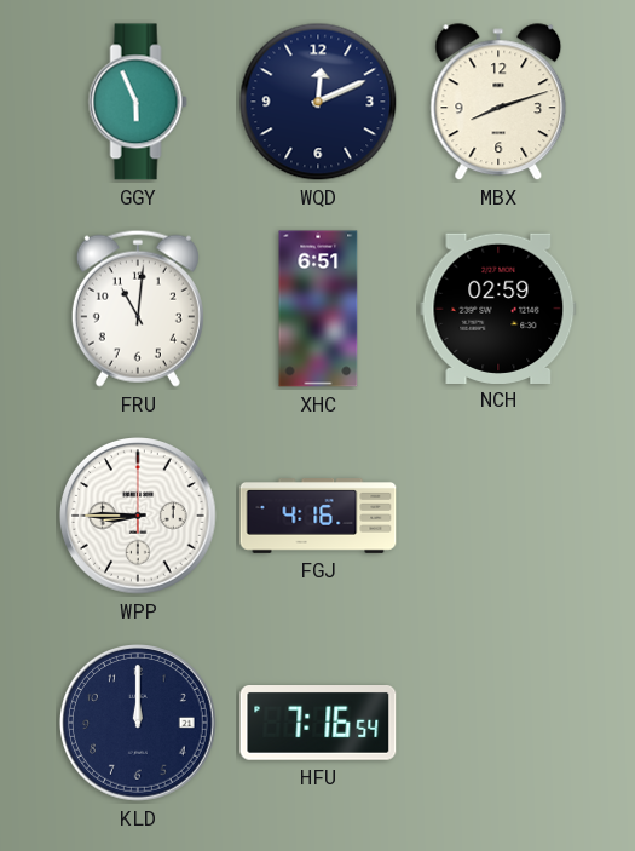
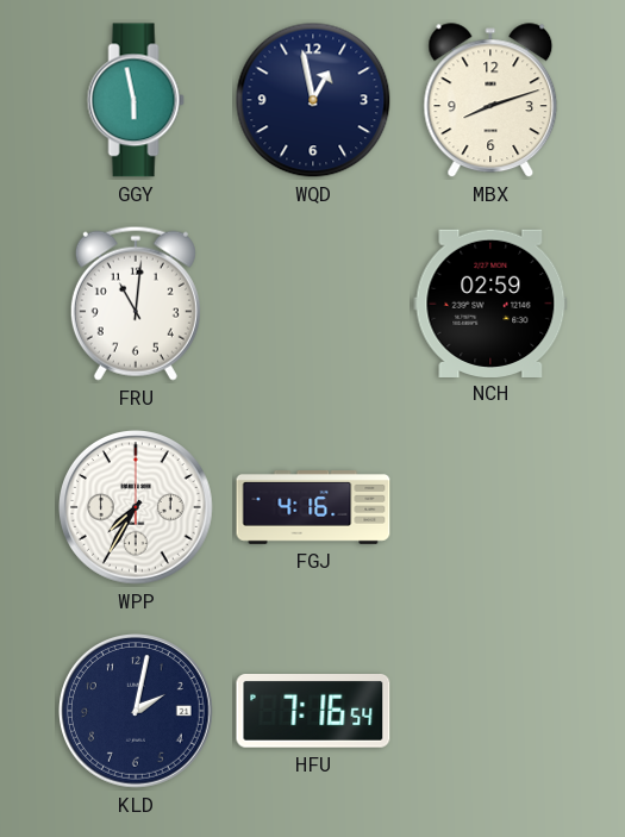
GGY: 5:56 -> 5:58 (136, 100)
WQD: 12:11 -> 12:58 (313, 100)
XHC: 6:51 -> none (318, 309)
WPP: 8:45 -> 7:35 (137, 508)
KLD: 12:00 -> 2:02 (137, 712)
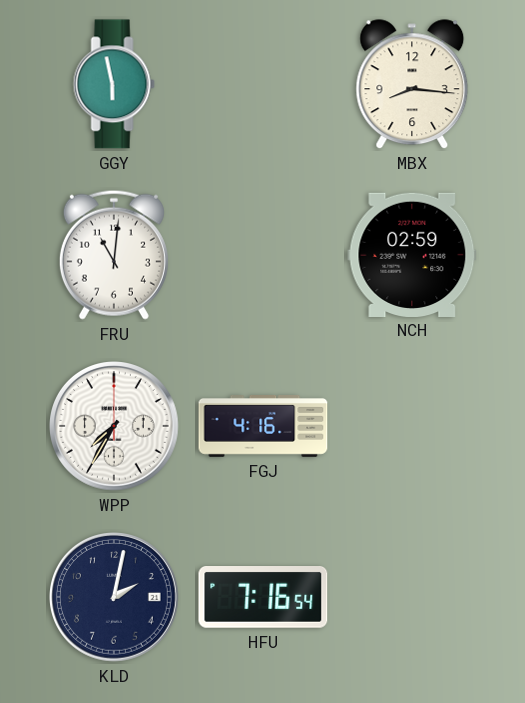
WQD: 12:58 -> none (313, 100)
MBX: 8:12 -> 8:16 (412, 85)
